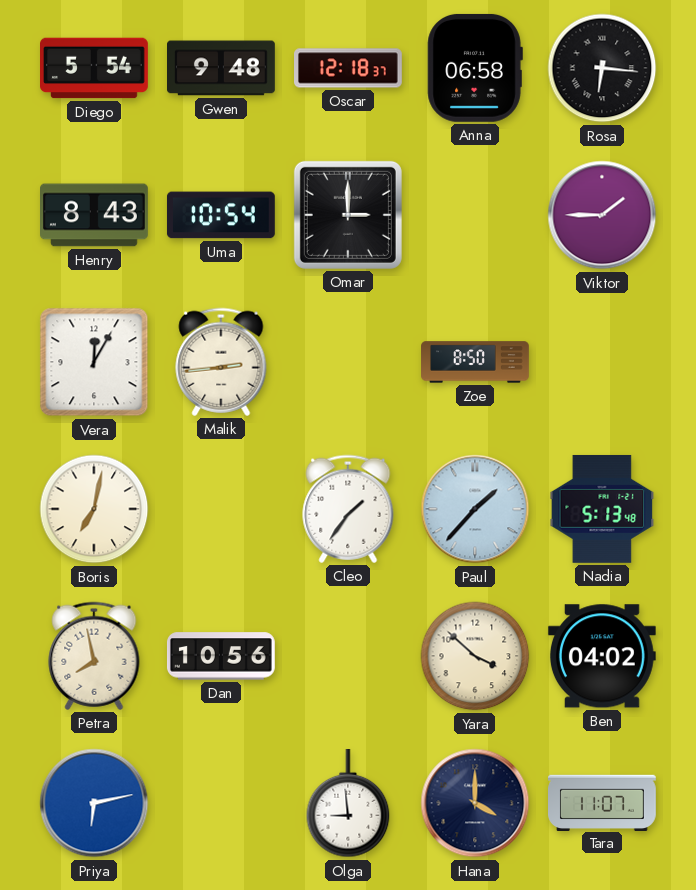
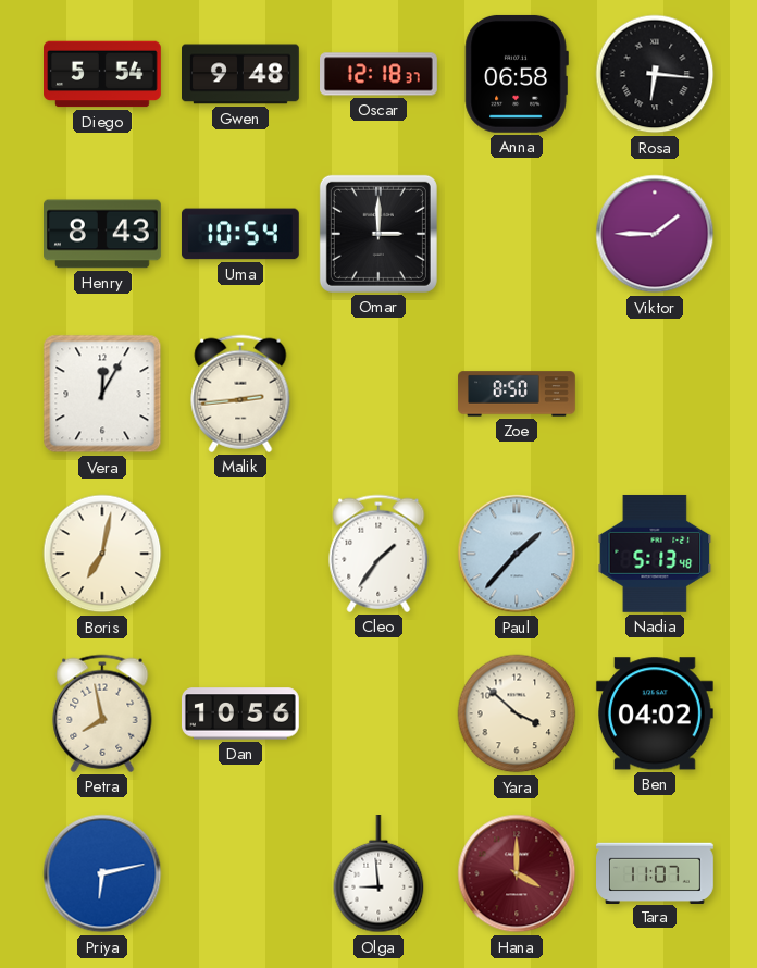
Hana dial: navy -> burgundy (517, 873)
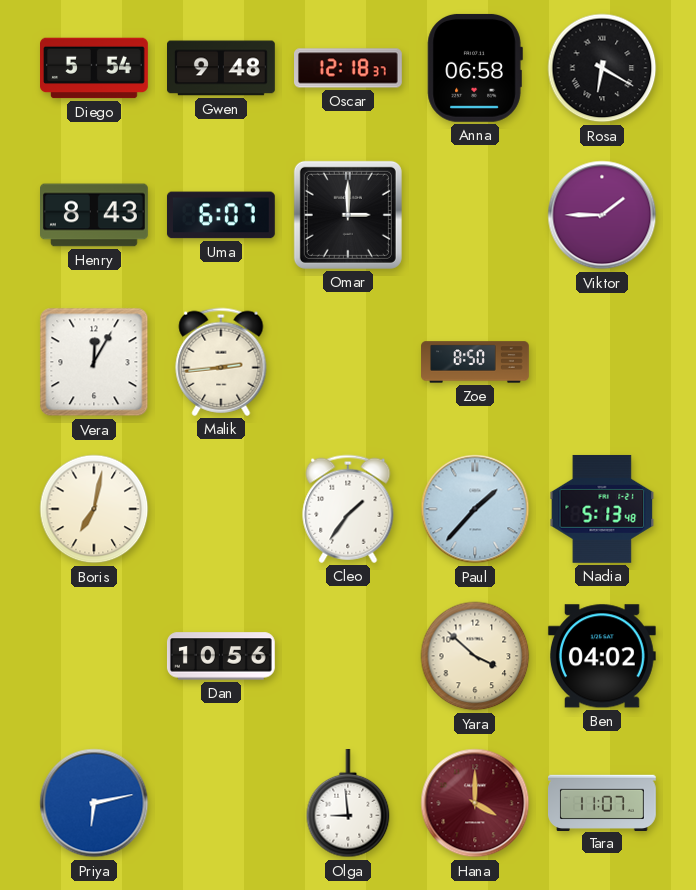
Rosa: 6:16 -> 6:20 (602, 68)
Uma: 10:54 -> 6:07 (221, 215)
Petra: 7:58 -> none (102, 713)
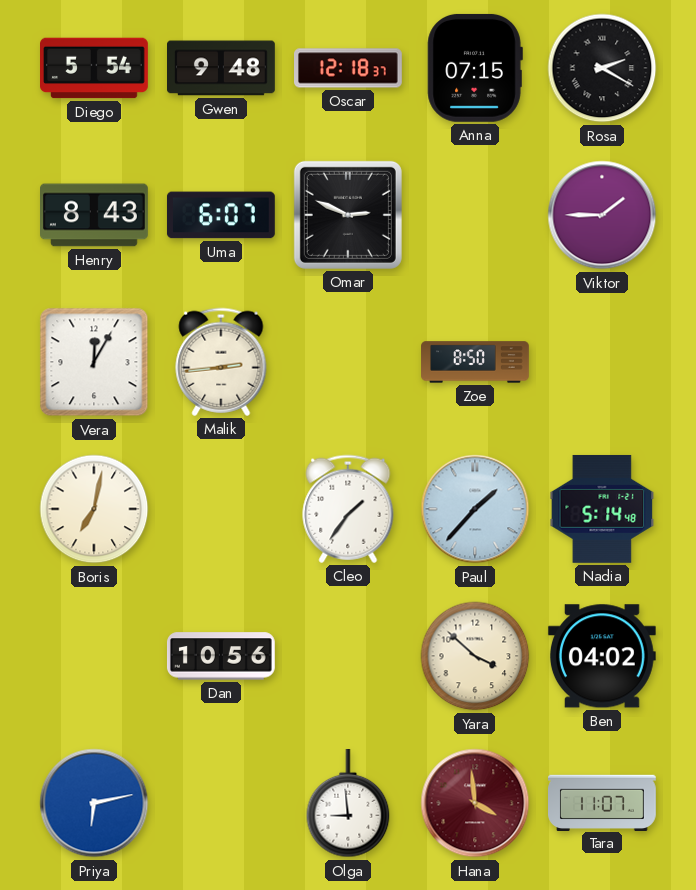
Anna: 06:58 -> 07:15 (475, 68)
Rosa: 6:20 -> 2:20 (602, 68)
Omar: 3:00 -> 2:49 (348, 215)
Nadia: 5:13 -> 5:14 (602, 509)
Hana: 4:00 -> 3:59 (475, 803)
